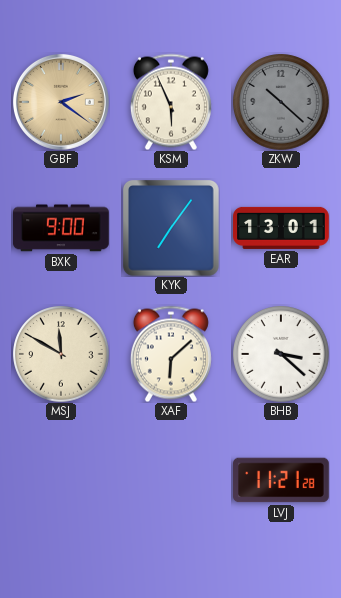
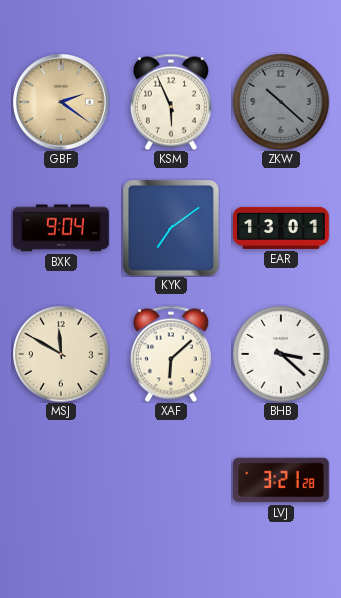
BXK: 9:00 -> 9:04 (62, 228)
KYK: 7:06 -> 7:09 (171, 228)
LVJ: 11:21 -> 3:21 (281, 480)
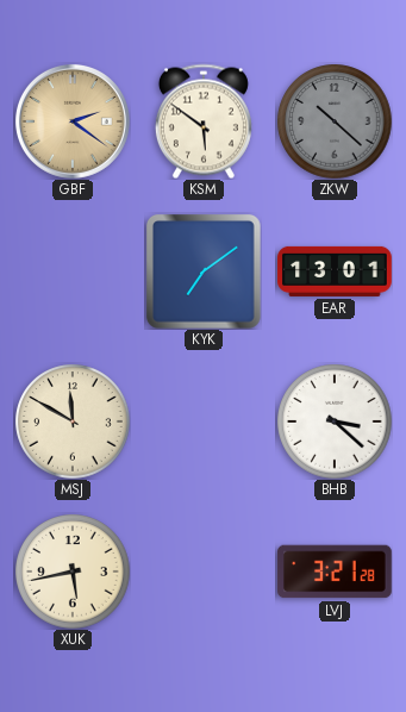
KSM: 5:56 -> 5:51 (204, 121)
BXK: 9:04 -> none (62, 228)
XAF: 6:08 -> none (171, 354)
XUK: none -> 5:43 (73, 572)
